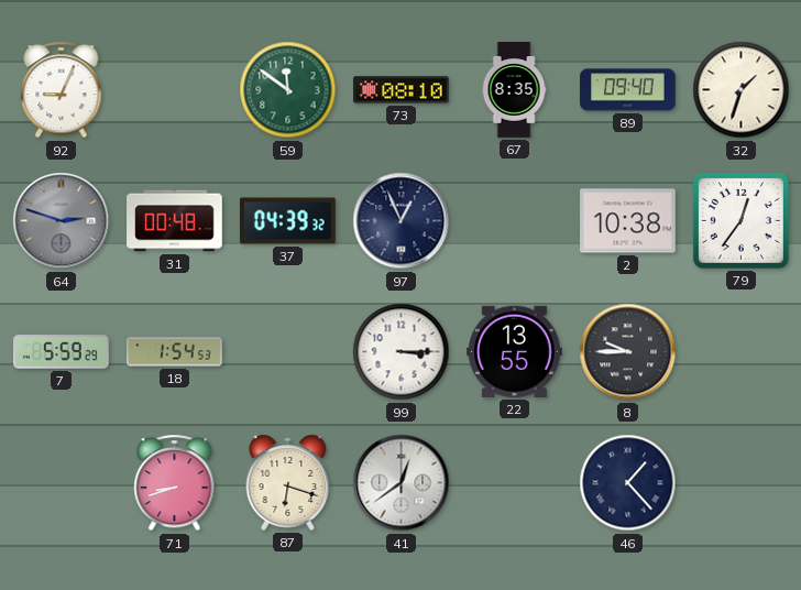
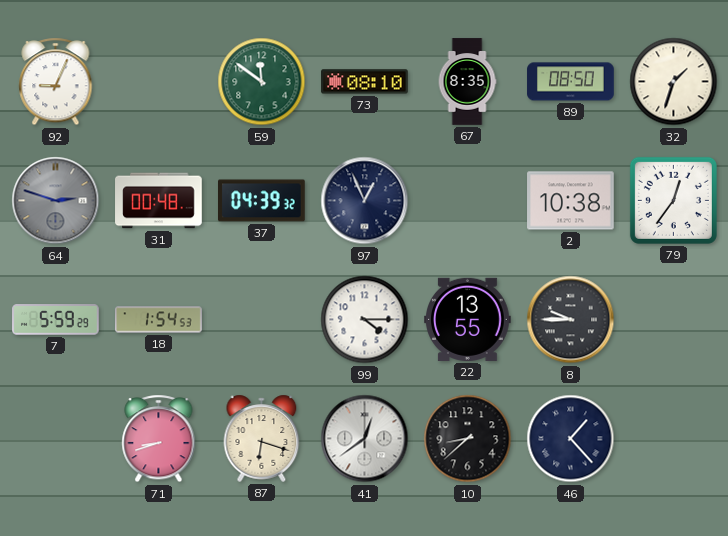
89: 09:40 -> 08:50 (571, 82)
99: 3:15 -> 4:15 (365, 320)
10: none -> 8:38 (468, 439)
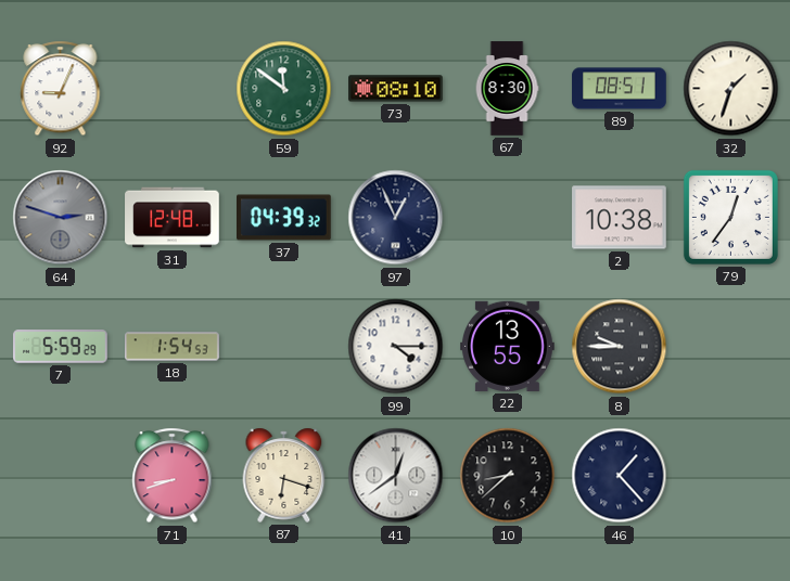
67: 8:35 -> 8:30 (507, 89)
89: 08:50 -> 08:51 (620, 89)
31: 00:48 -> 12:48 (173, 218)
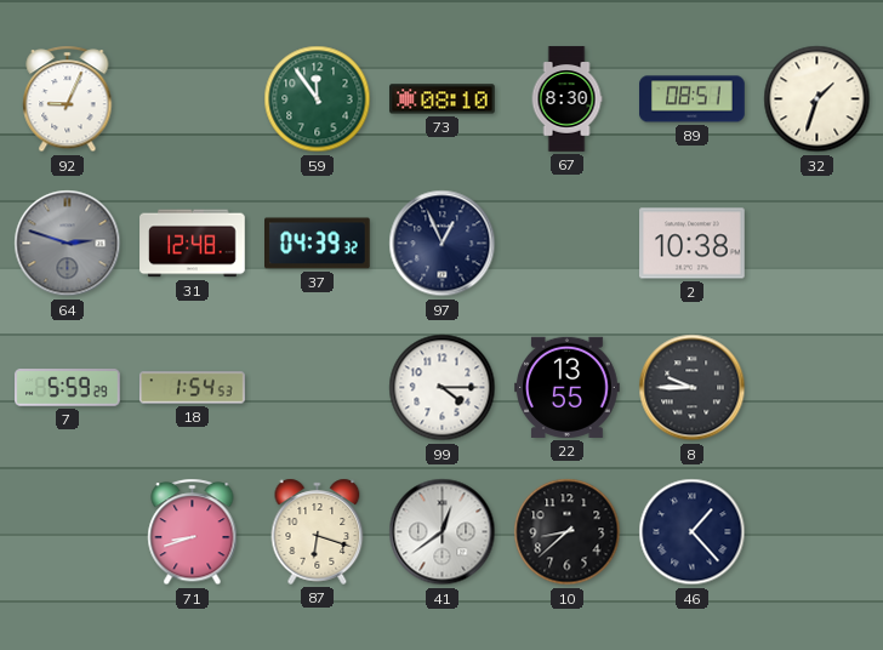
59: 11:51 -> 11:54 (318, 99)
79: 12:36 -> none (730, 217)
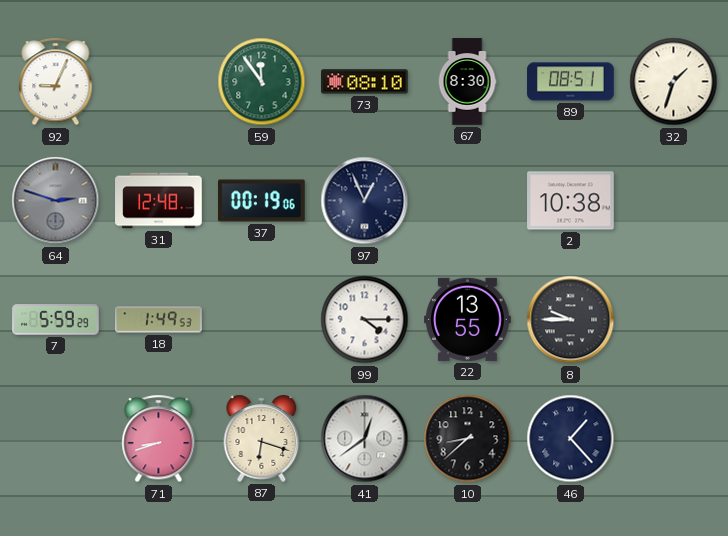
37: 04:39 -> 00:19 (262, 201)
18: 1:54 -> 1:49 (159, 320)
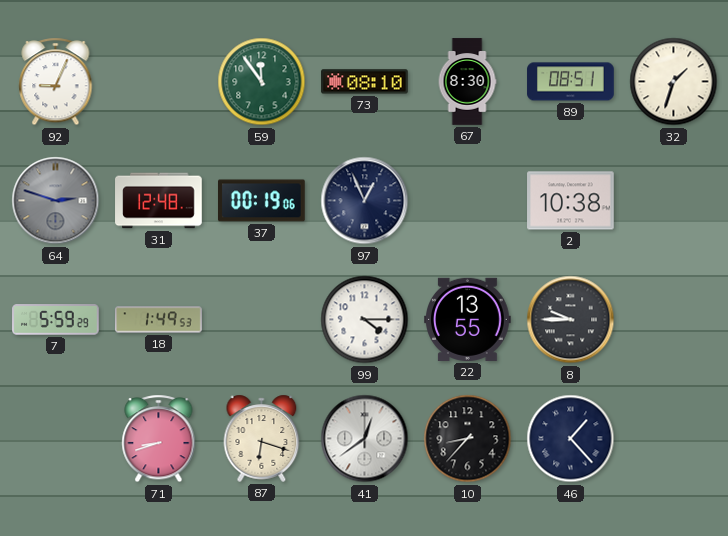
10: 8:38 -> 8:37 (468, 439)
